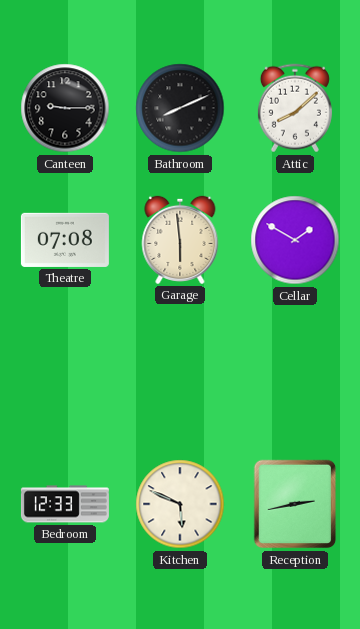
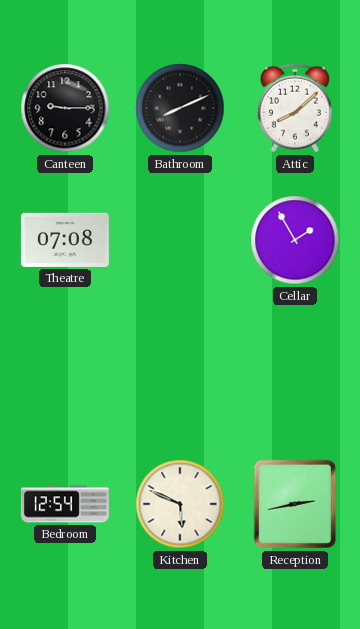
Garage: 5:59 -> none (180, 240)
Cellar: 1:50 -> 1:55 (295, 240)
Bedroom: 12:33 -> 12:54 (65, 504)
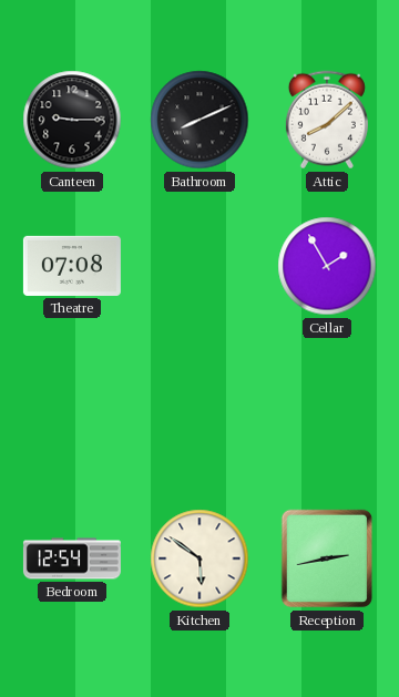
Kitchen: 5:49 -> 5:51 (199, 558)
